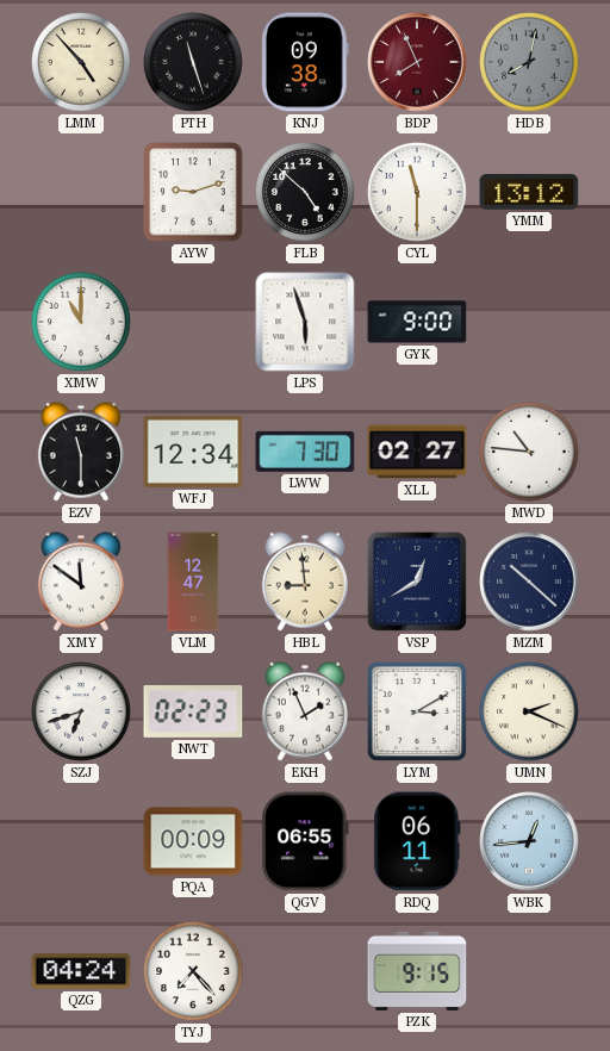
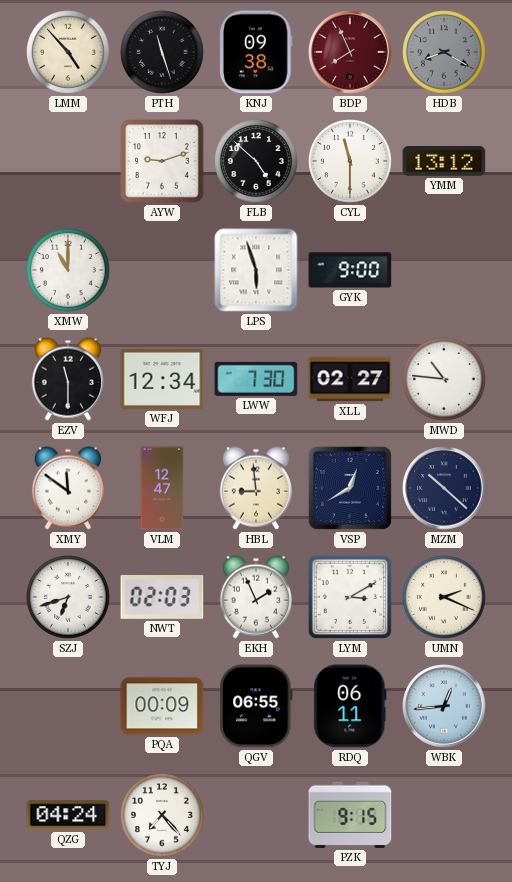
HDB: 8:02 -> 8:20 (445, 53)
NWT: 02:23 -> 02:03 (162, 598)
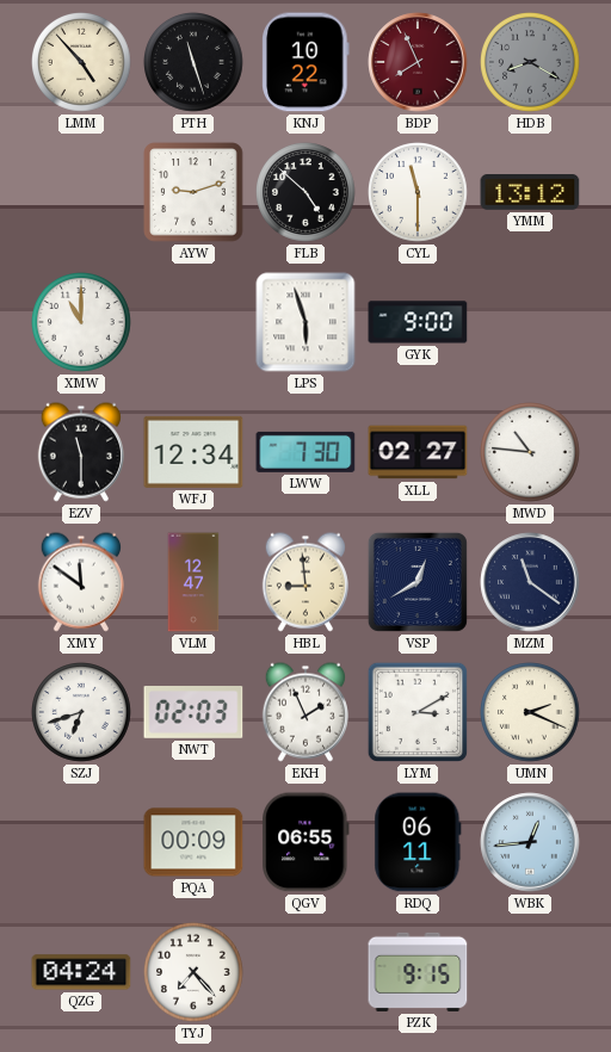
KNJ: 09:38 -> 10:22 (305, 62)
MZM: 10:22 -> 11:21 (530, 582)
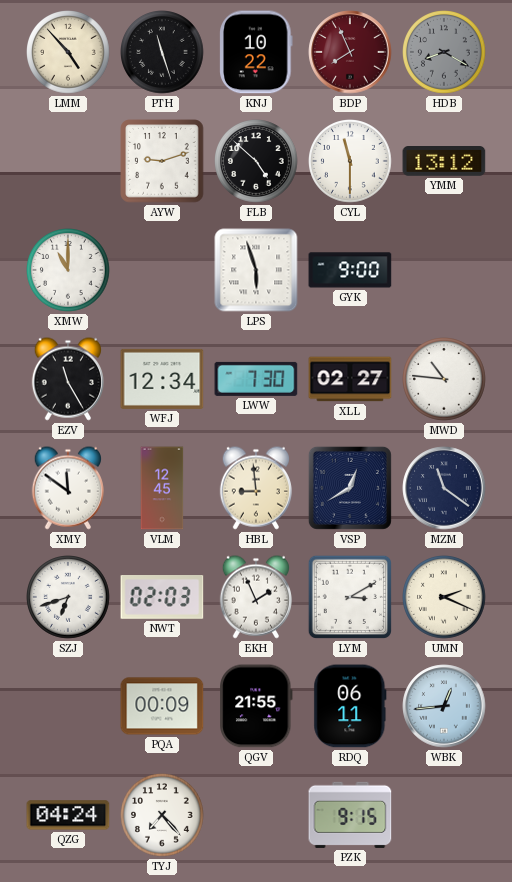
EZV: 11:30 -> 11:25 (68, 379)
VLM: 12:47 -> 12:45 (162, 488)
QGV: 06:55 -> 21:55 (256, 706)
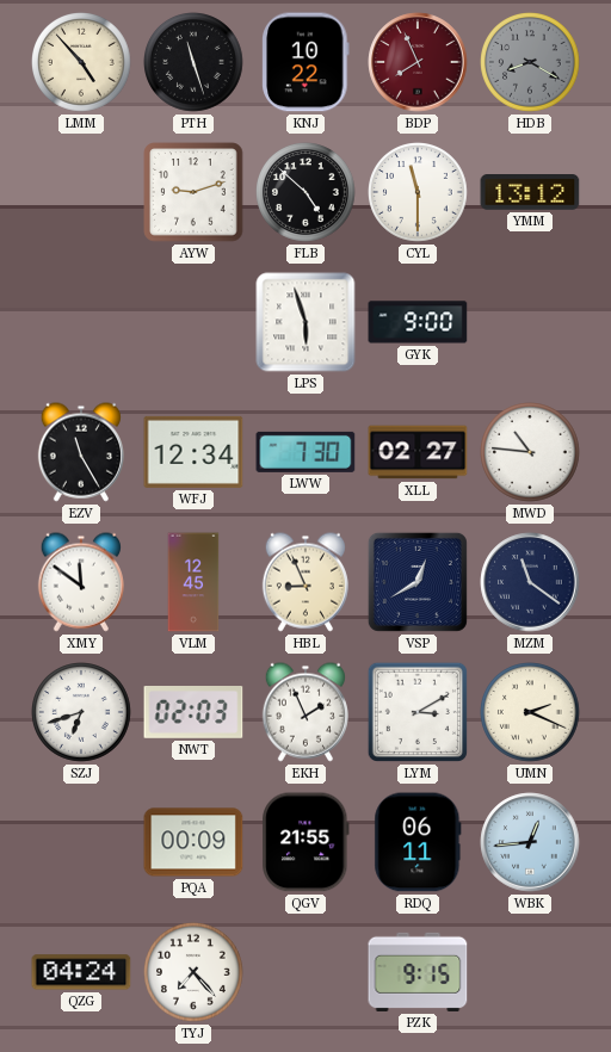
XMW: 11:00 -> none (69, 271)
HBL: 8:59 -> 8:56 (305, 582)
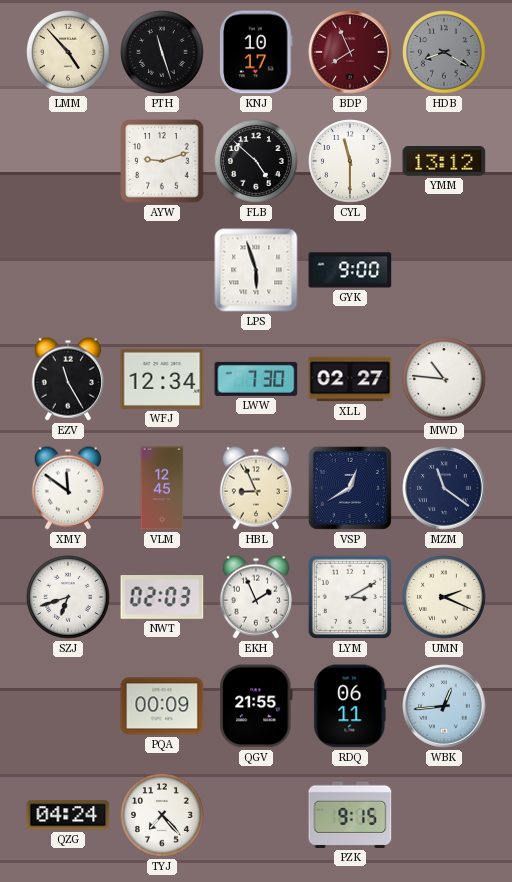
KNJ: 10:22 -> 10:17 (256, 52)
